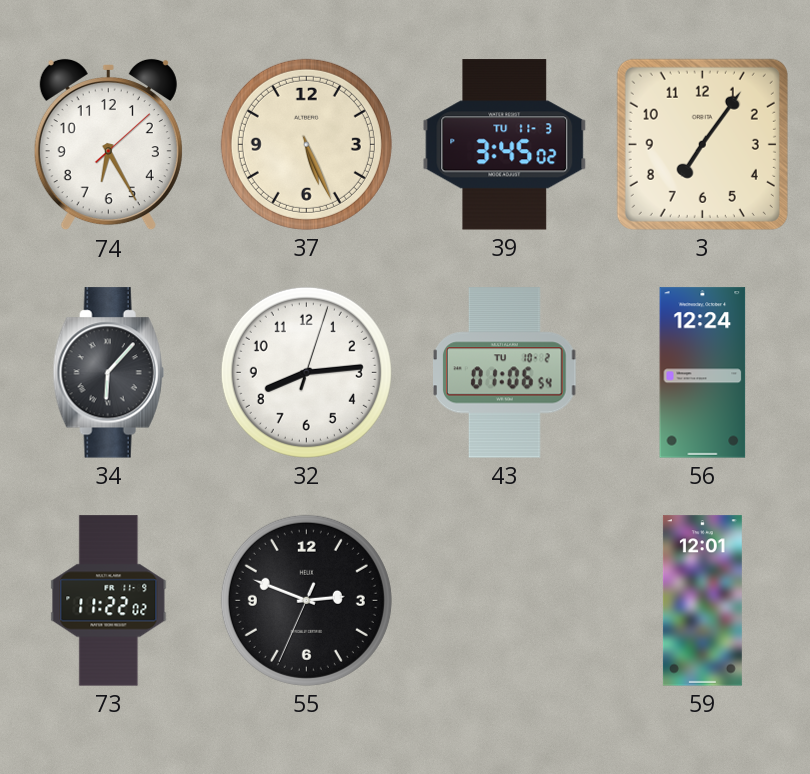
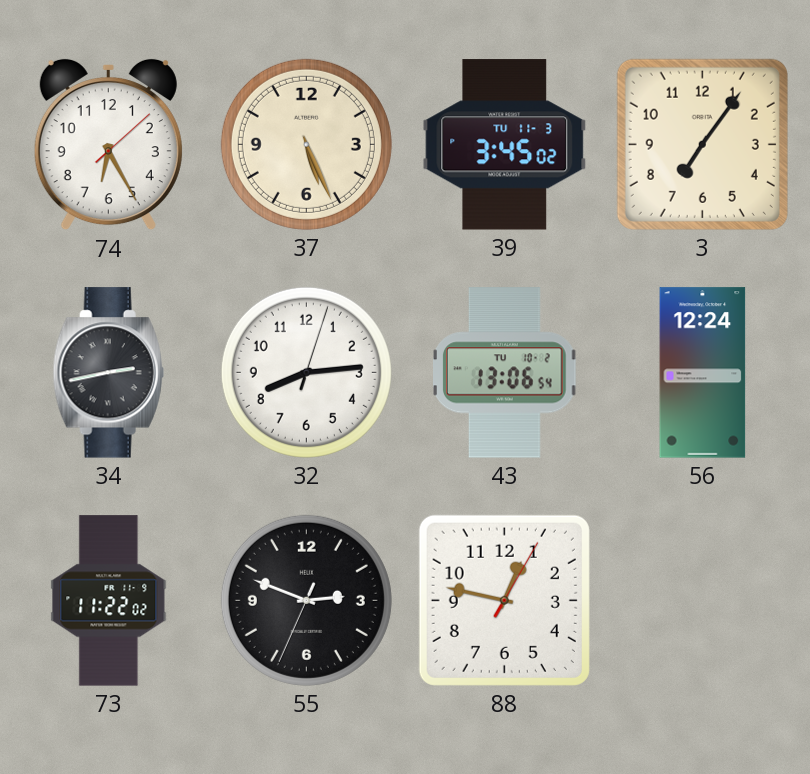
34: 6:07 -> 2:43 (108, 373)
43: 01:06 -> 13:06 (505, 373)
88: none -> 12:47 (504, 600)
59: 12:01 -> none (702, 601)
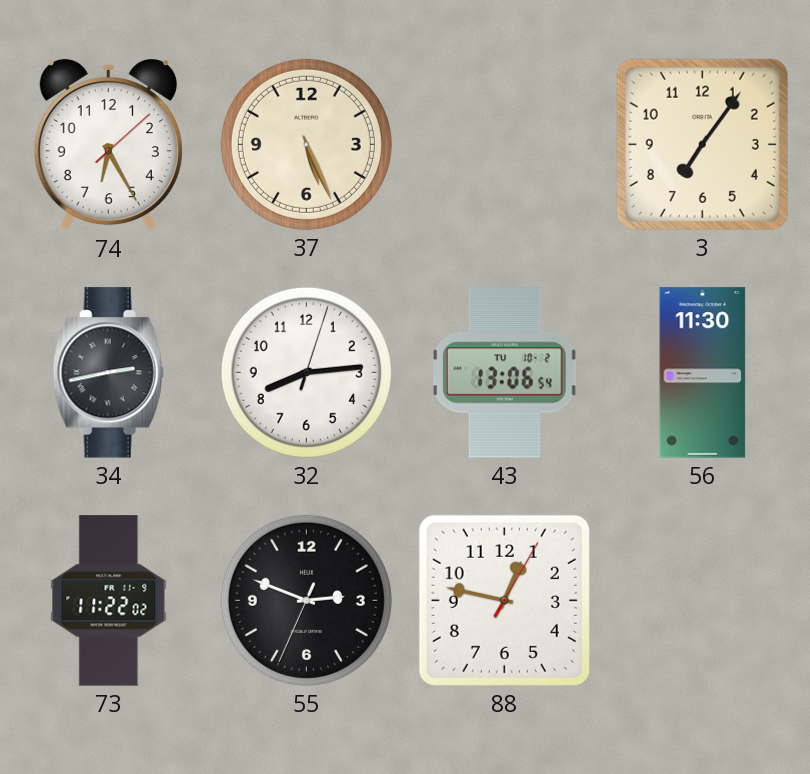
39: 3:45 -> none (505, 145)
56: 12:24 -> 11:30 (703, 373)
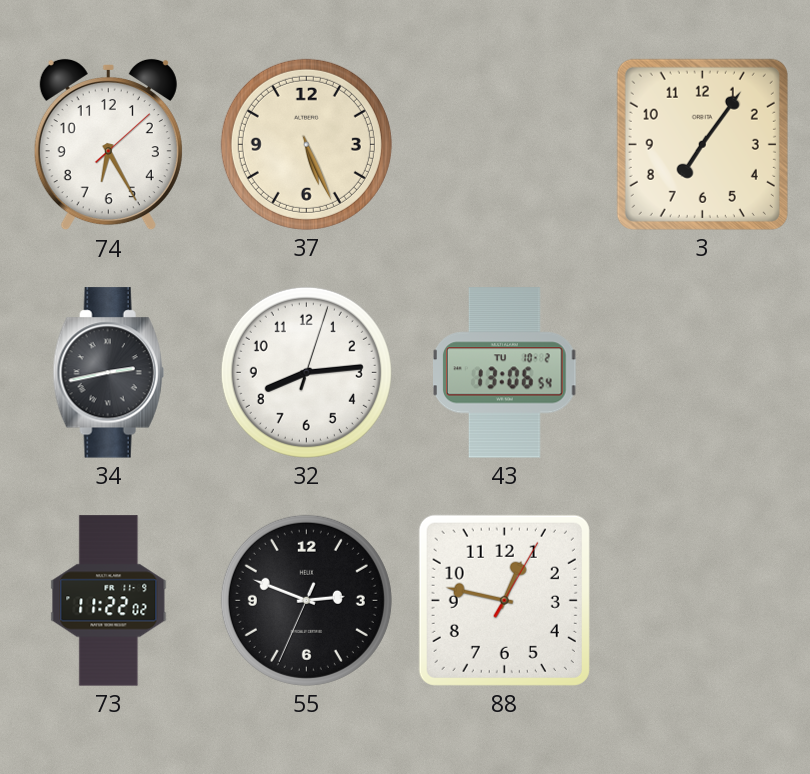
56: 11:30 -> none (703, 373)
